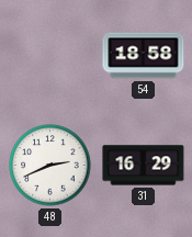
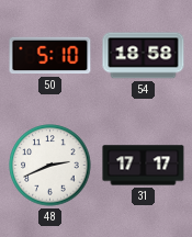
50: none -> 5:10 (50, 56)
31: 16:29 -> 17:17 (144, 166)
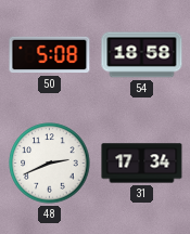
50: 5:10 -> 5:08 (50, 55)
31: 17:17 -> 17:34 (142, 164)
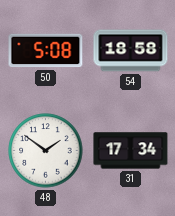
48: 2:41 -> 1:51 (46, 151)
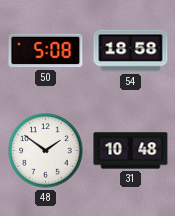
31: 17:34 -> 10:48 (131, 151)
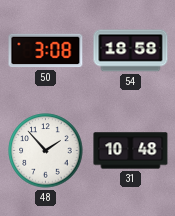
50: 5:08 -> 3:08 (46, 51)
48: 1:51 -> 1:53 (46, 151)
